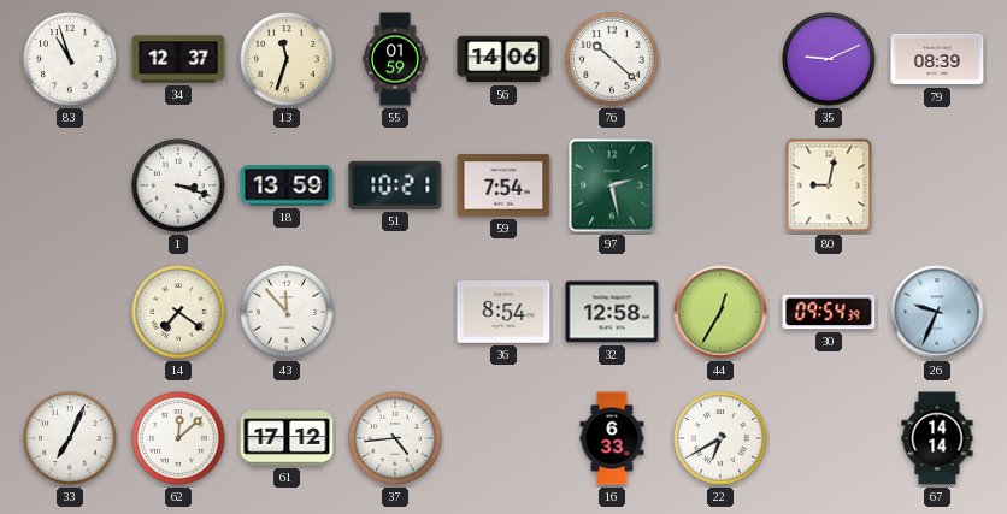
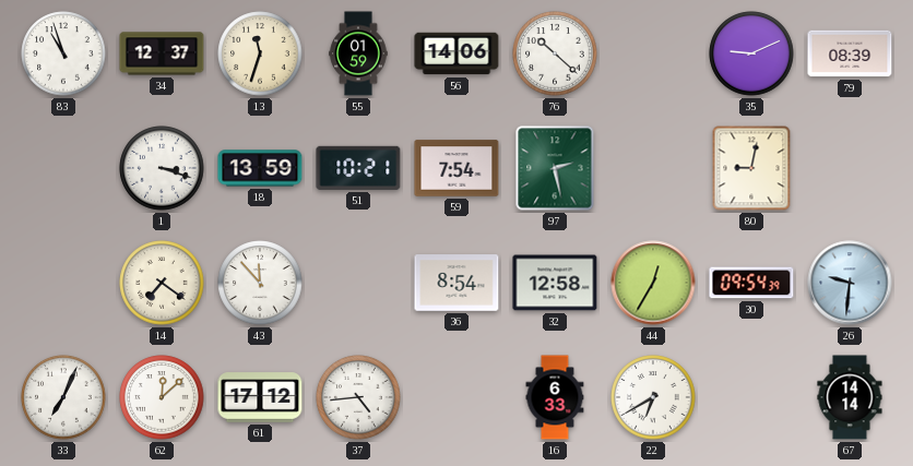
26: 9:34 -> 9:31 (850, 283)
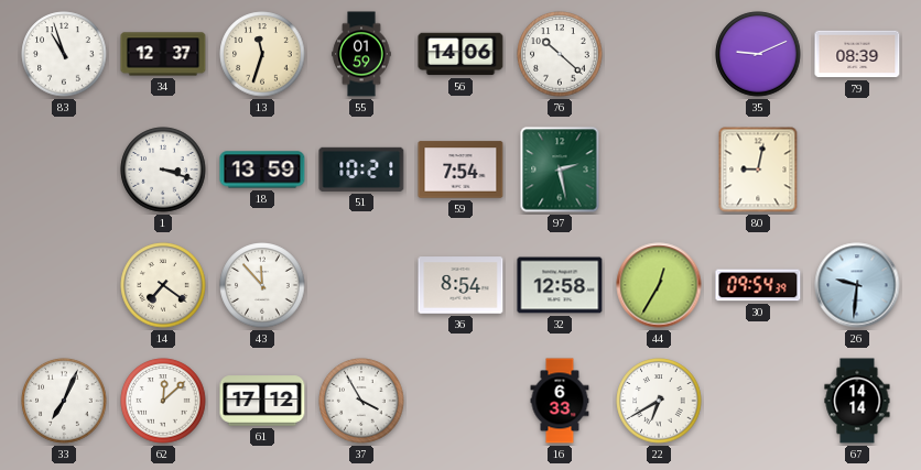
37: 4:44 -> 3:55 (361, 401)
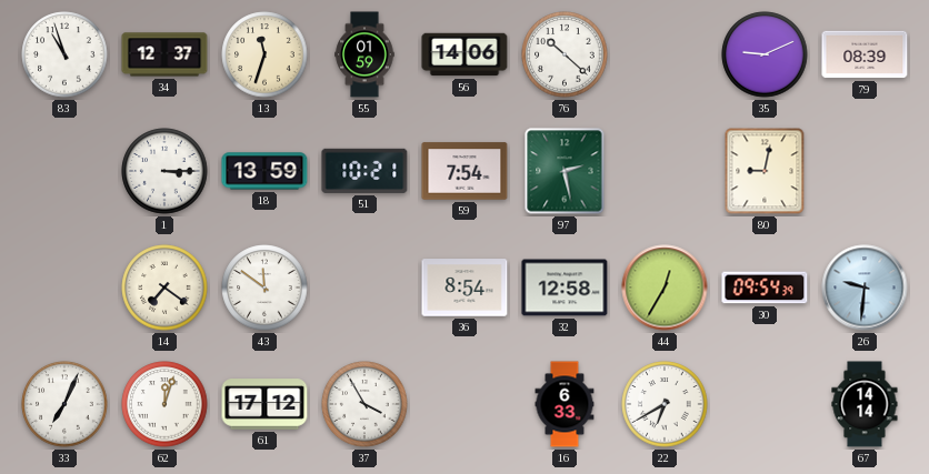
1: 3:18 -> 3:15 (164, 171)
43: 11:53 -> 11:51 (264, 288)
62: 12:08 -> 12:03 (164, 404)
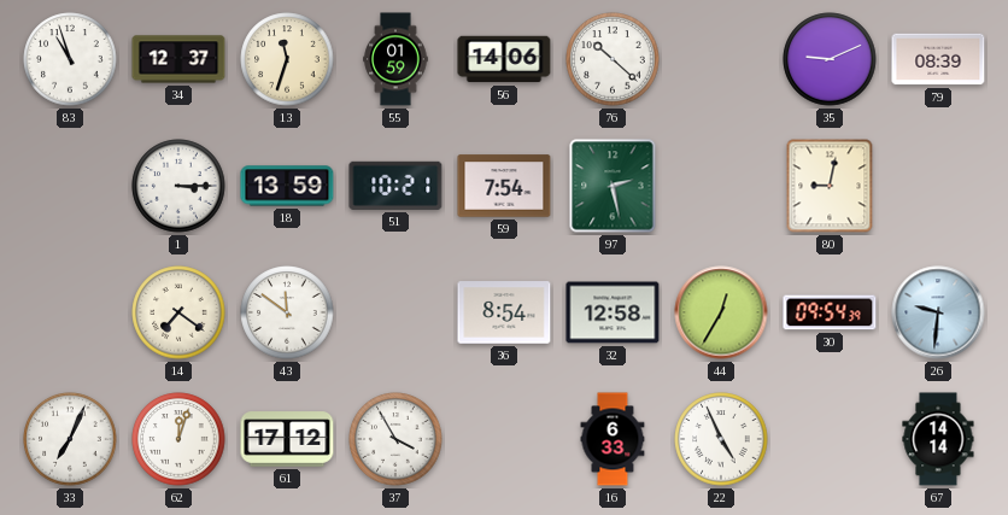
22: 6:40 -> 4:56 (721, 439)
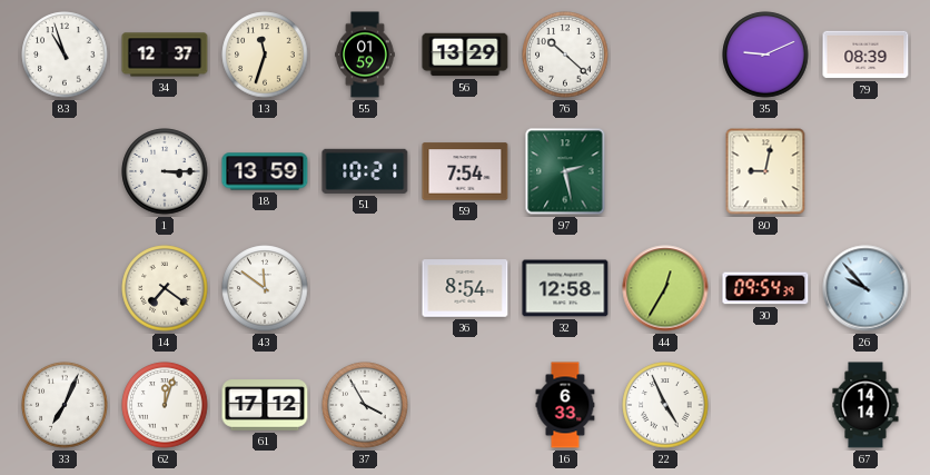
56: 14:06 -> 13:29 (465, 55)
26: 9:31 -> 9:53 (865, 288)
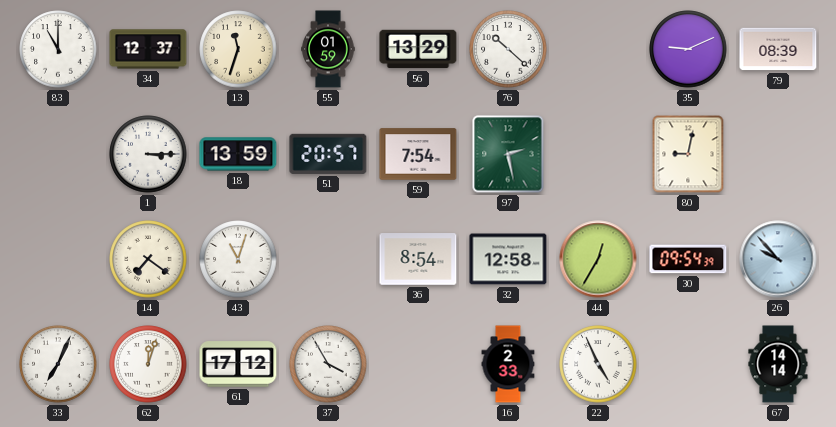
83: 10:57 -> 11:00 (58, 49)
51: 10:21 -> 20:57 (328, 154)
43: 11:51 -> 11:03 (238, 259)
16: 6:33 -> 2:33 (508, 364)
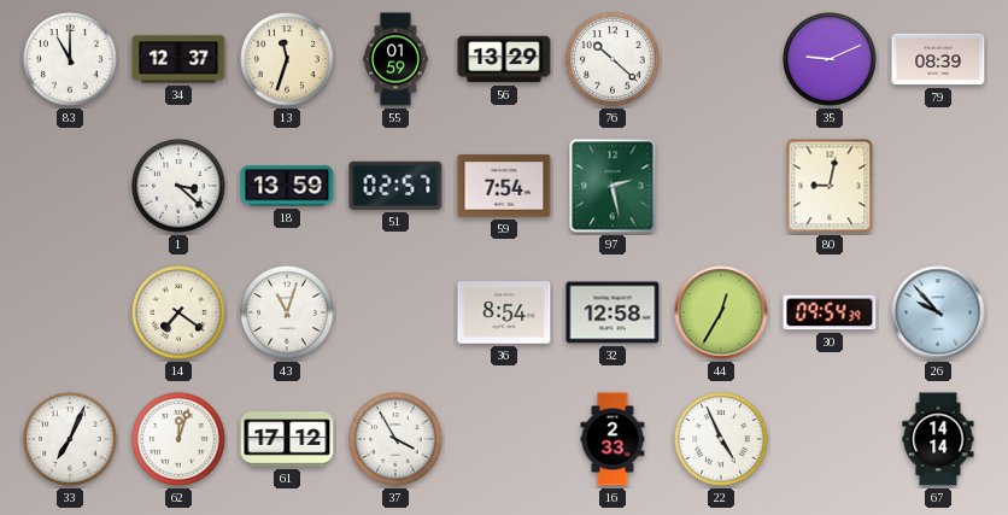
1: 3:15 -> 3:22 (178, 186)
51: 20:57 -> 02:57 (395, 186)
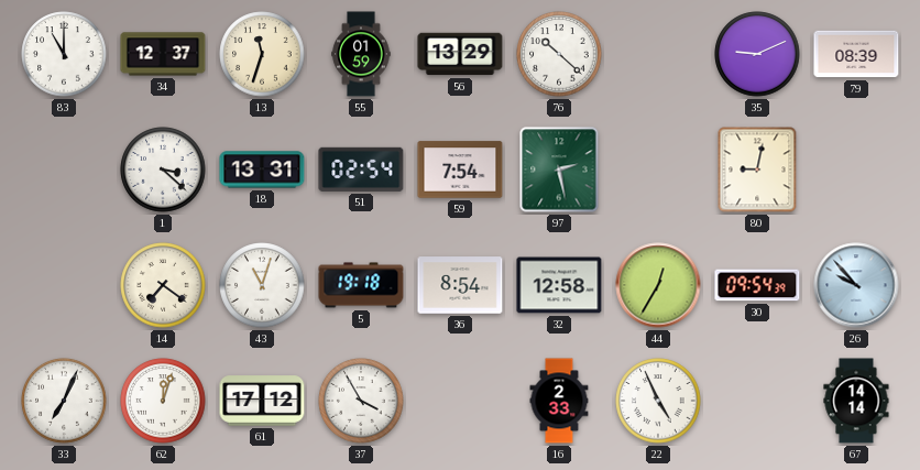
18: 13:59 -> 13:31 (262, 170)
51: 02:57 -> 02:54 (361, 170)
5: none -> 19:18 (361, 285)
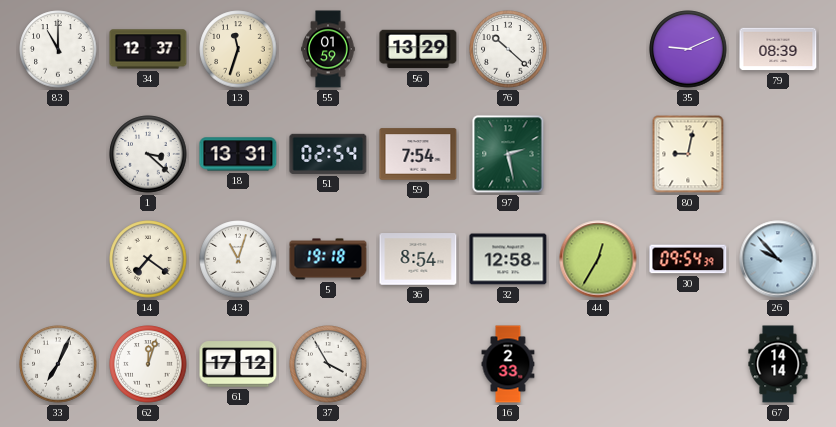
22: 4:56 -> none (658, 401)
